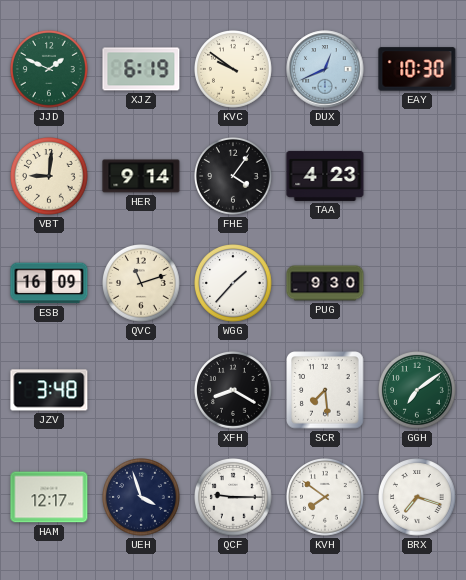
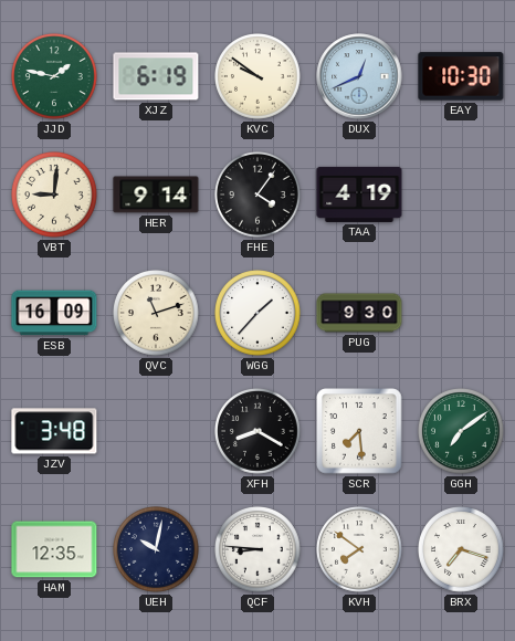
JJD: 1:49 -> 1:47 (55, 77)
TAA: 4:23 -> 4:19 (359, 195)
HAM: 12:17 -> 12:35 (54, 549)
UEH: 3:57 -> 10:02 (157, 550)
QCF: 9:15 -> 8:46 (259, 550)
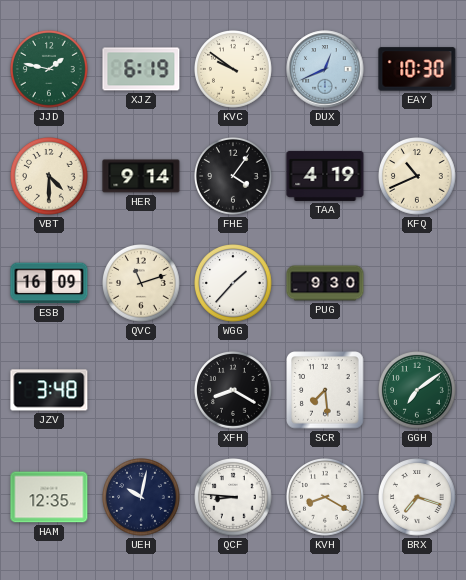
VBT: 9:01 -> 4:30 (50, 177)
KFQ: none -> 10:41 (418, 177)
KVH: 7:51 -> 8:20 (326, 498)
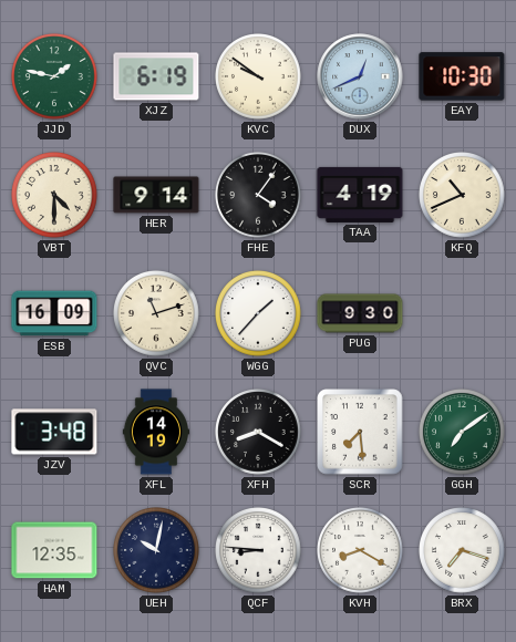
XFL: none -> 14:19 (155, 432)
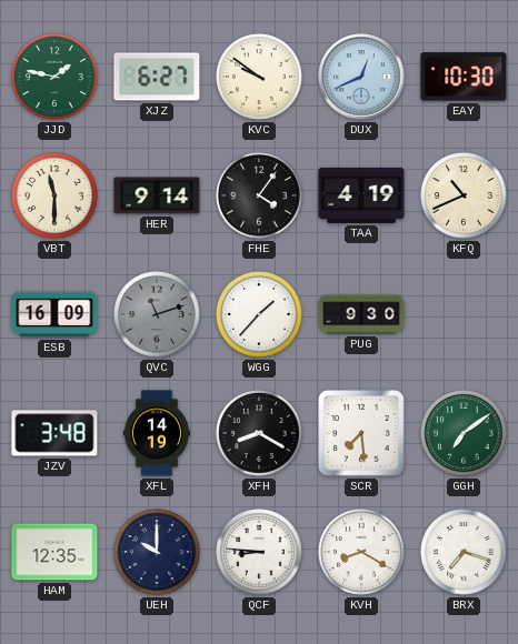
XJZ: 6:19 -> 6:27 (157, 77)
VBT: 4:30 -> 11:30 (56, 197)
QVC dial: cream -> grey (158, 315)
UEH: 10:02 -> 10:00 (158, 553)
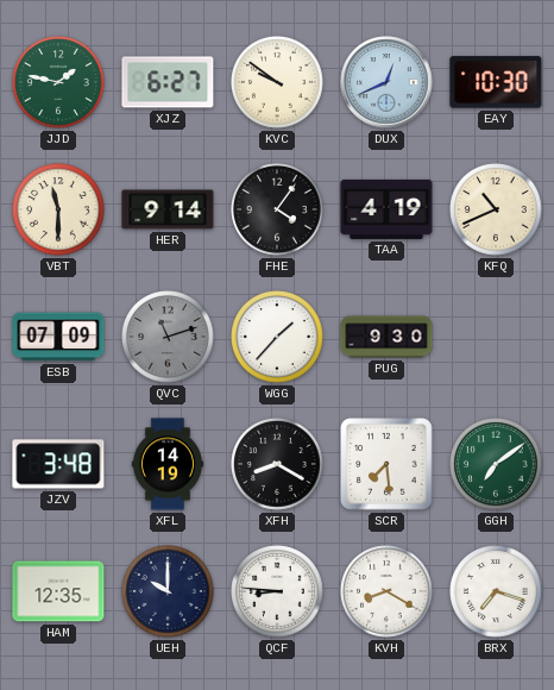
ESB: 16:09 -> 07:09 (58, 337)
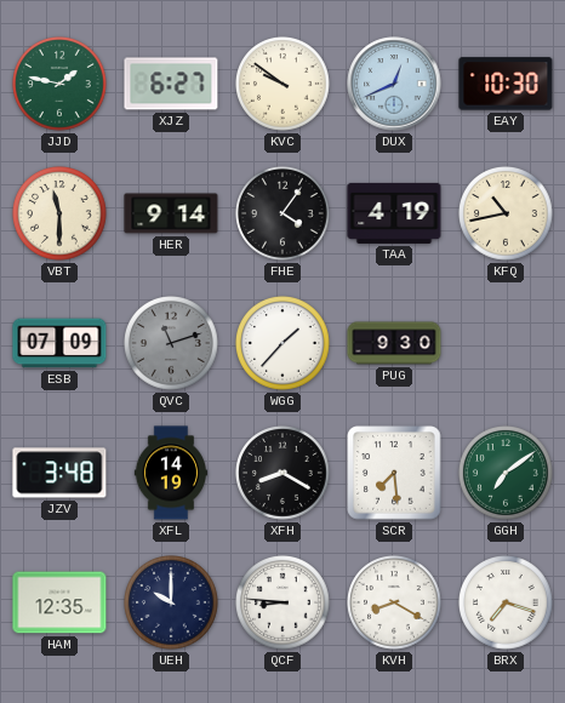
KFQ: 10:41 -> 10:43 (507, 215)
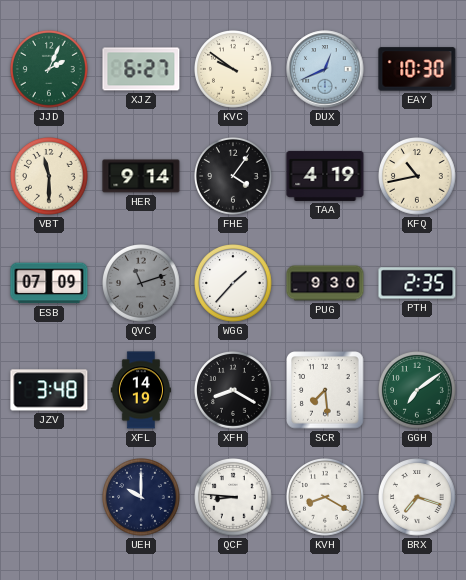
JJD: 1:47 -> 2:04 (50, 70)
PTH: none -> 2:35 (417, 283)
HAM: 12:35 -> none (59, 602)
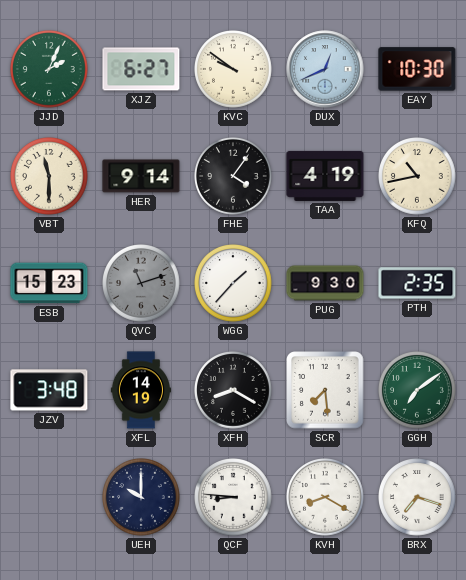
ESB: 07:09 -> 15:23 (49, 283)
